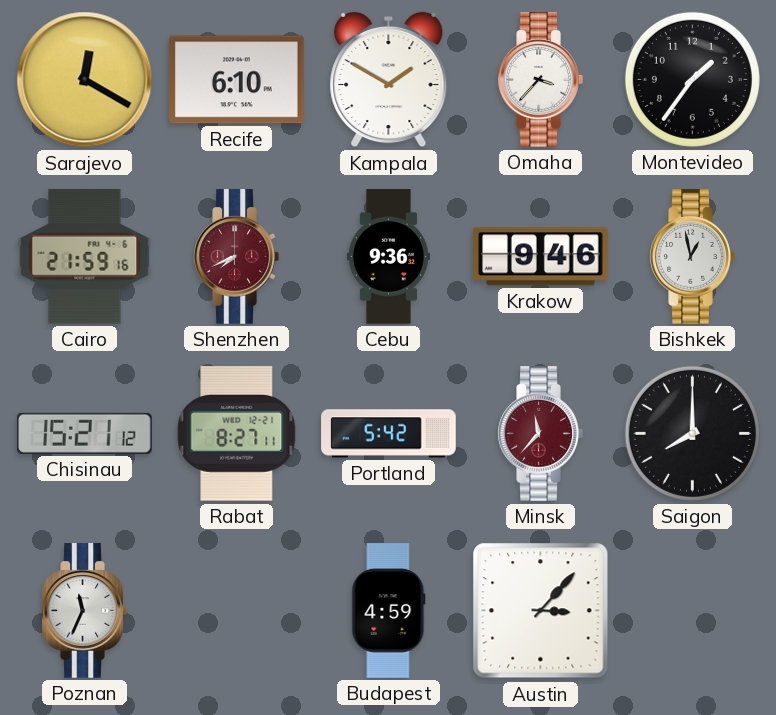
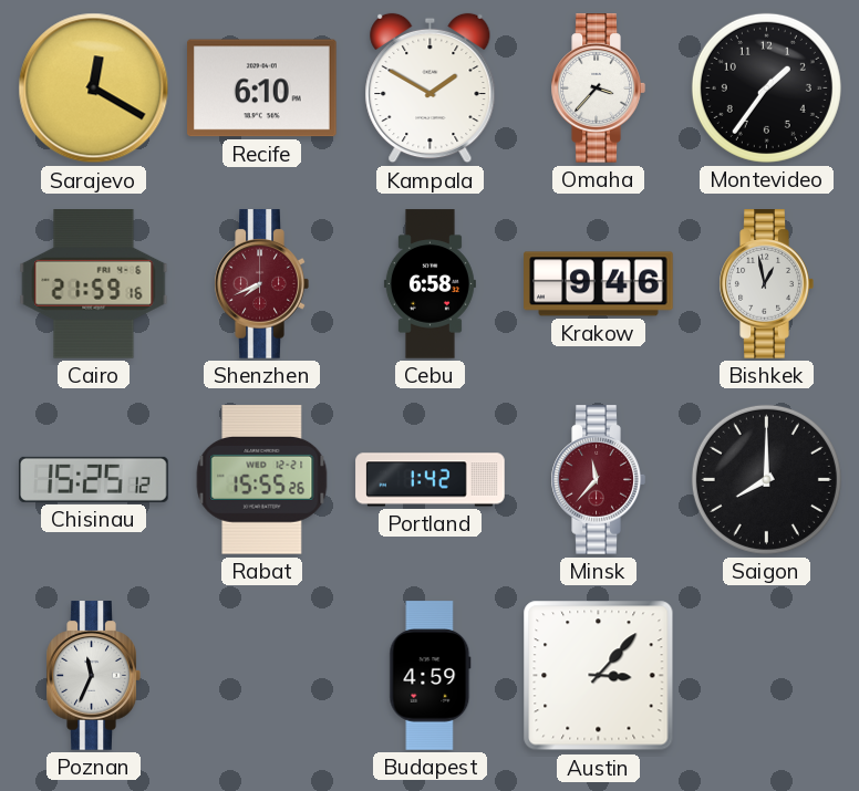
Cebu: 9:36 -> 6:58 (429, 284)
Chisinau: 15:21 -> 15:25 (94, 479)
Rabat: 8:27 -> 15:55 (262, 480)
Portland: 5:42 -> 1:42 (431, 480)
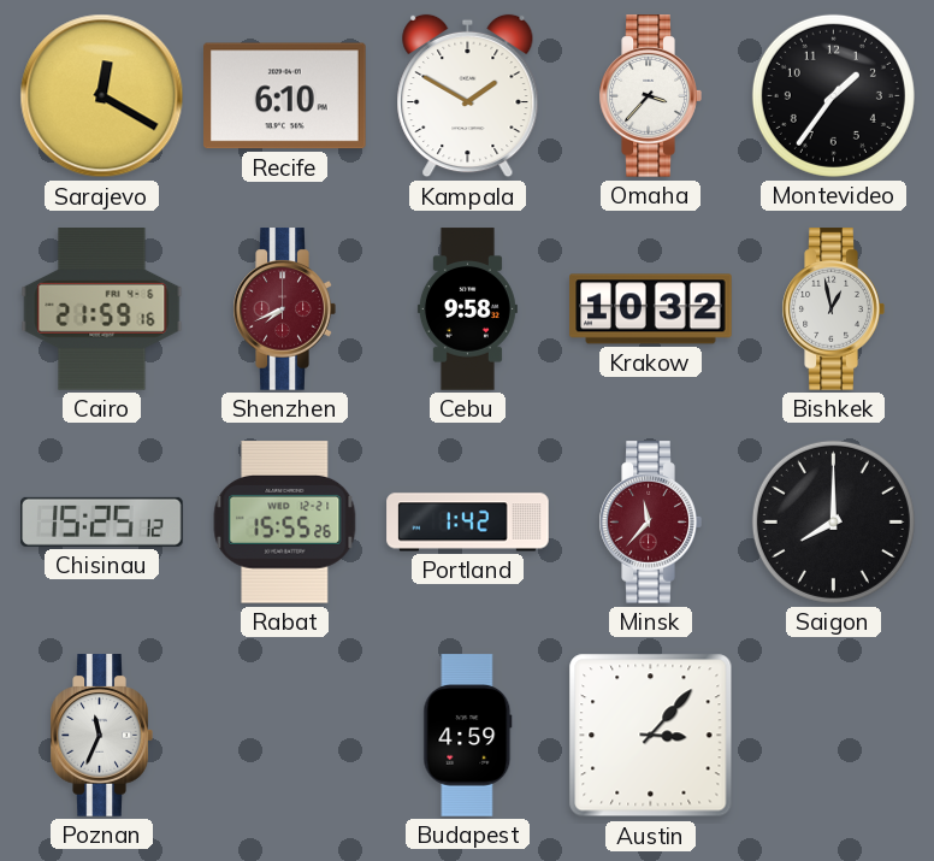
Cebu: 6:58 -> 9:58 (467, 309)
Krakow: 9:46 -> 10:32 (651, 309)
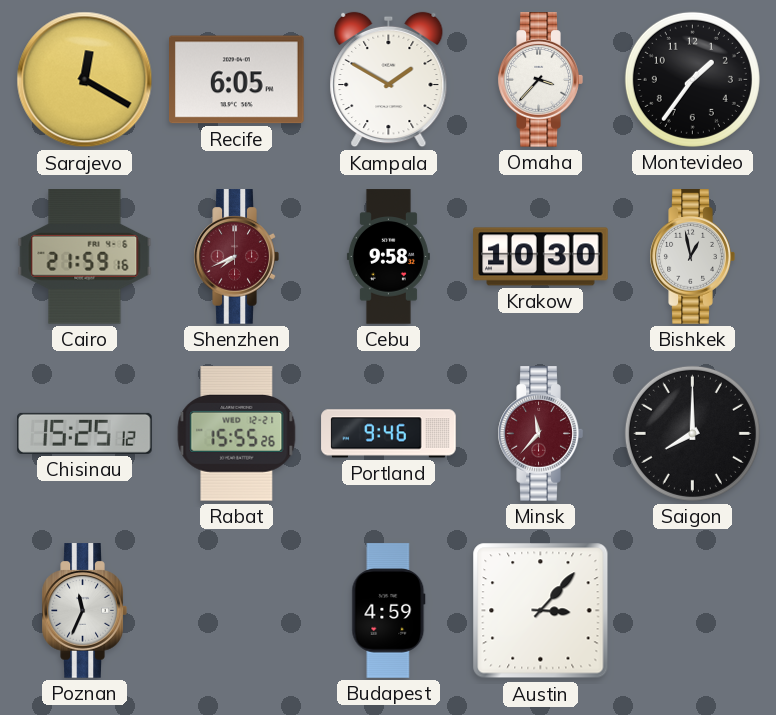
Recife: 6:10 -> 6:05 (237, 80)
Krakow: 10:32 -> 10:30 (541, 257)
Portland: 1:42 -> 9:46 (389, 434)
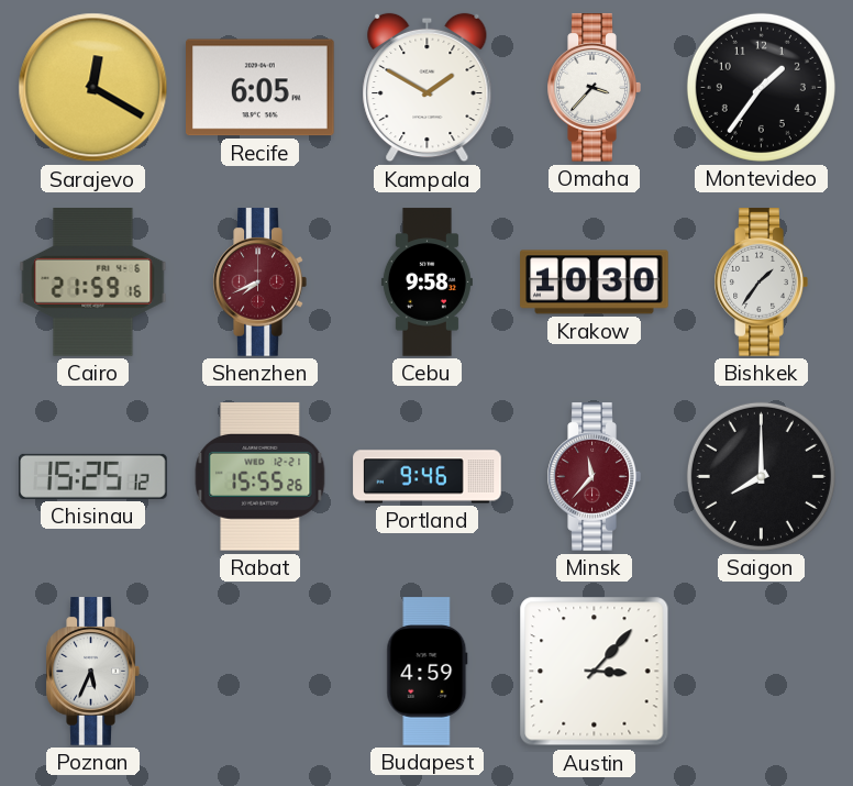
Bishkek: 12:58 -> 1:36 (761, 283)
Poznan: 11:34 -> 5:34 (92, 672)
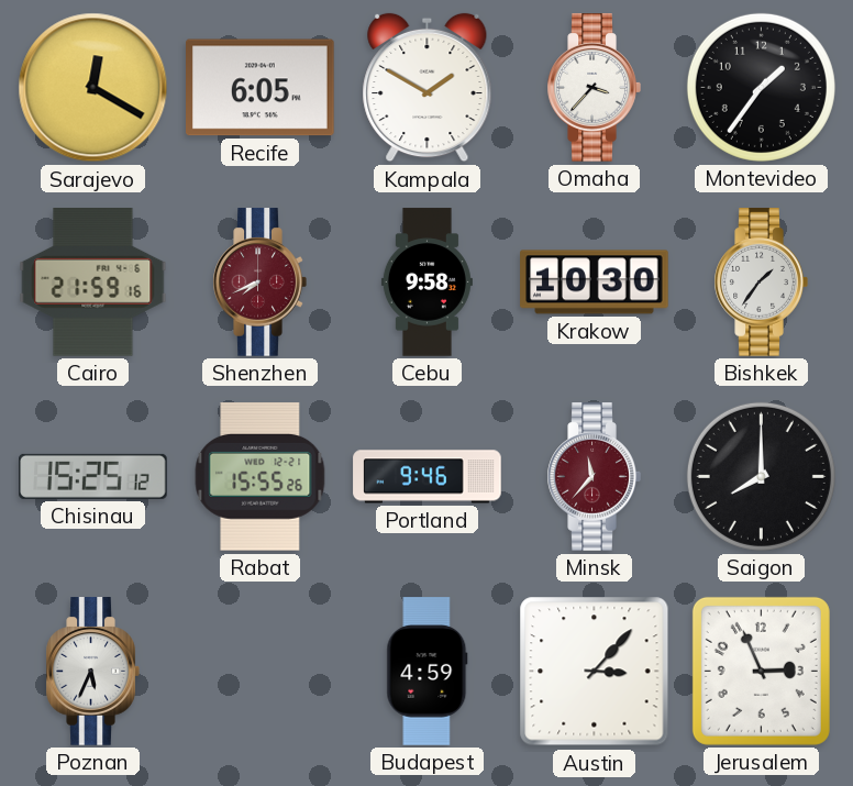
Jerusalem: none -> 2:56 (761, 671)
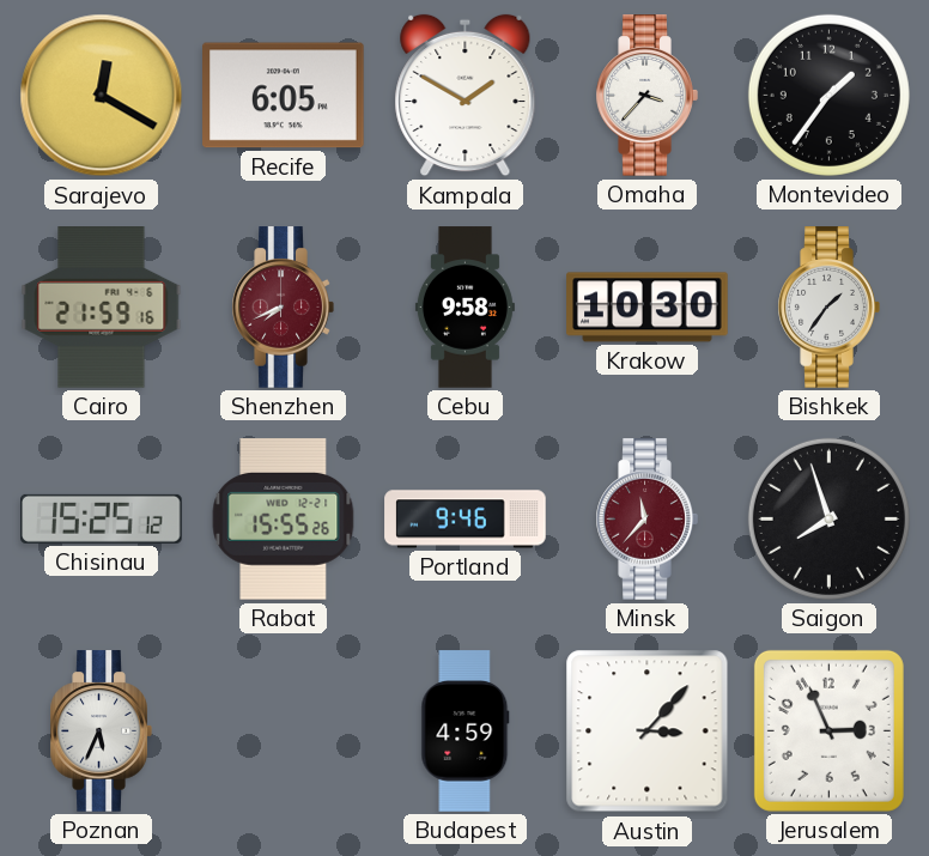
Saigon: 8:00 -> 7:57 (828, 518)
